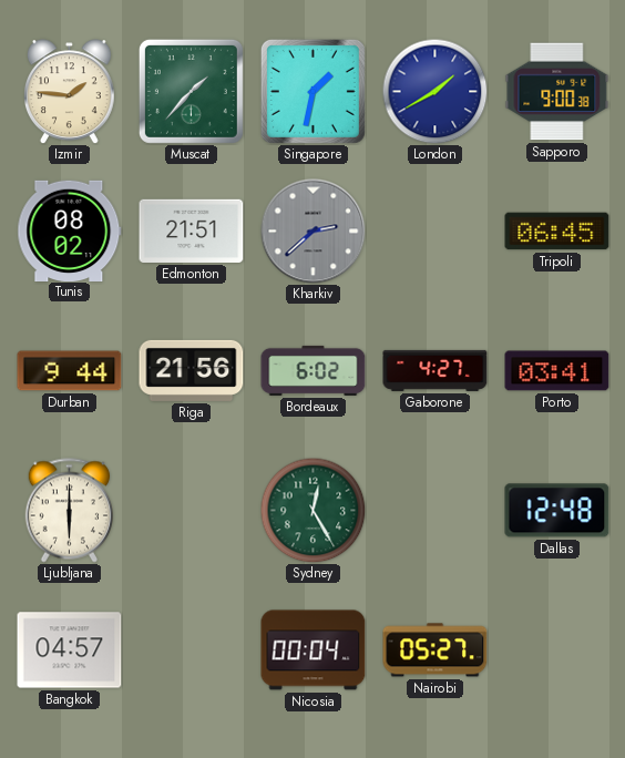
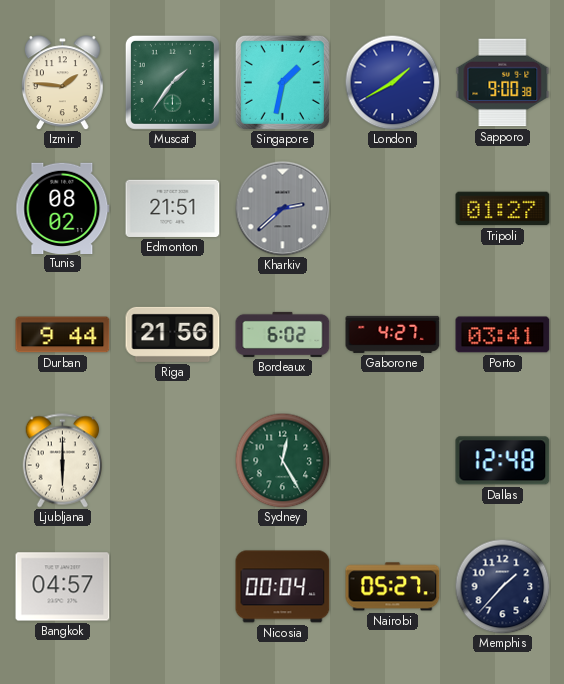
Muscat: 1:37 -> 1:36 (172, 82)
Tripoli: 06:45 -> 01:27 (503, 209)
Memphis: none -> 1:37 (502, 586)
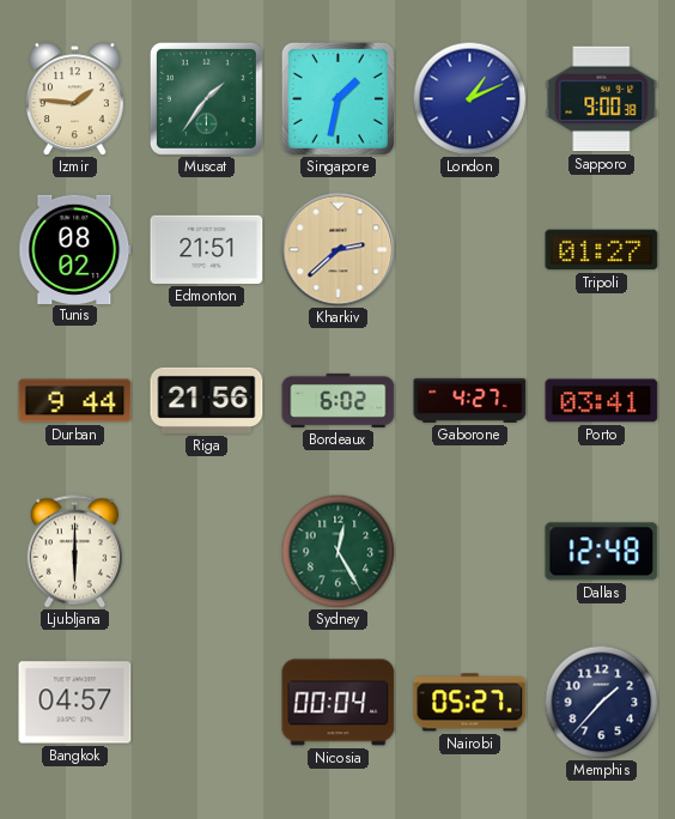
London: 1:40 -> 1:11 (469, 98)
Kharkiv dial: grey -> champagne (337, 249)
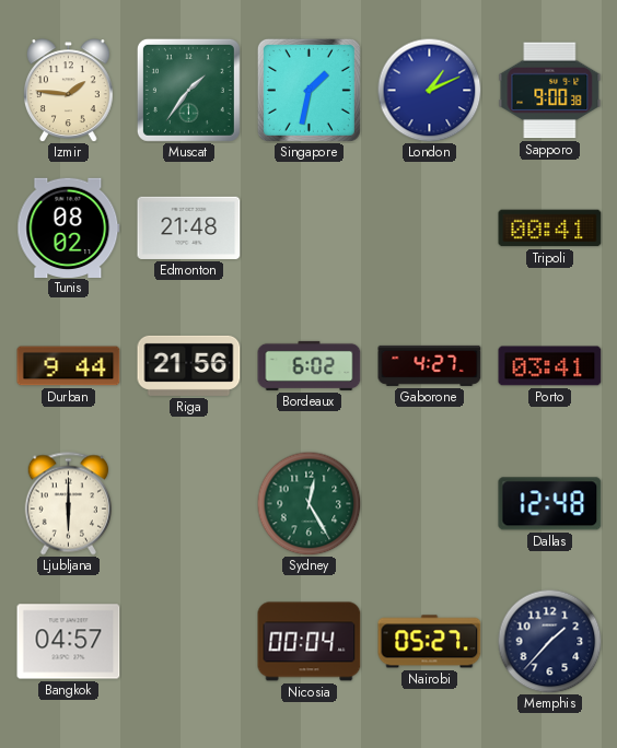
Edmonton: 21:51 -> 21:48 (189, 227)
Kharkiv: 2:38 -> none (337, 249)
Tripoli: 01:27 -> 00:41 (550, 229)
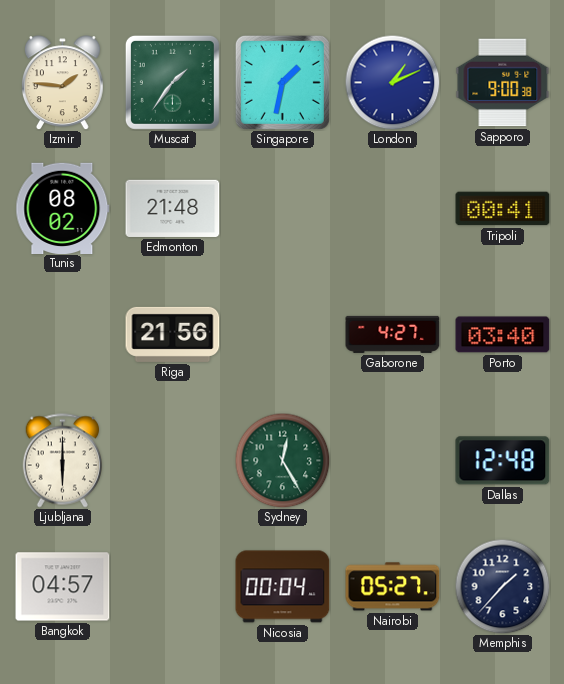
Durban: 9:44 -> none (69, 366)
Bordeaux: 6:02 -> none (310, 365)
Porto: 03:41 -> 03:40 (503, 335)
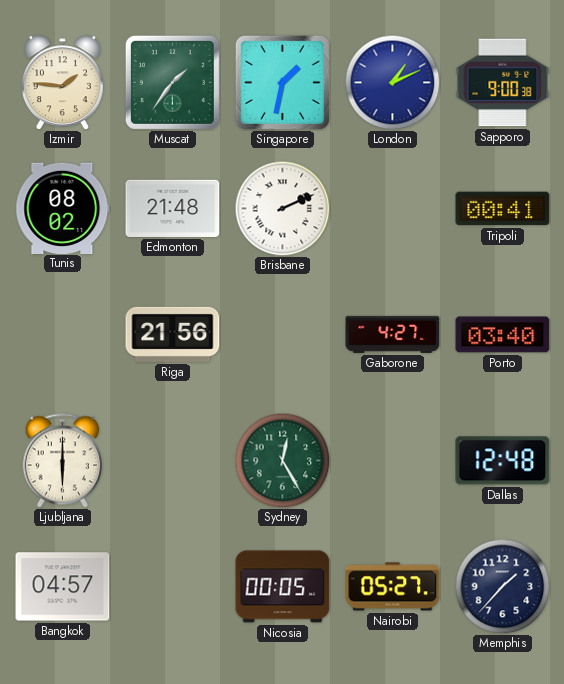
Brisbane: none -> 2:11 (282, 208)
Nicosia: 00:04 -> 00:05 (283, 587)
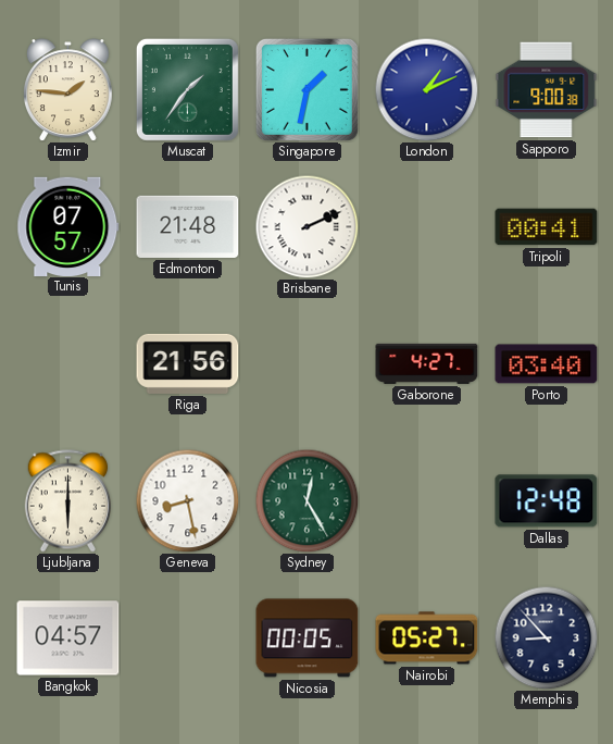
Tunis: 08:02 -> 07:57 (68, 226)
Geneva: none -> 8:28 (187, 500)
Memphis: 1:37 -> 8:53 (546, 637)
